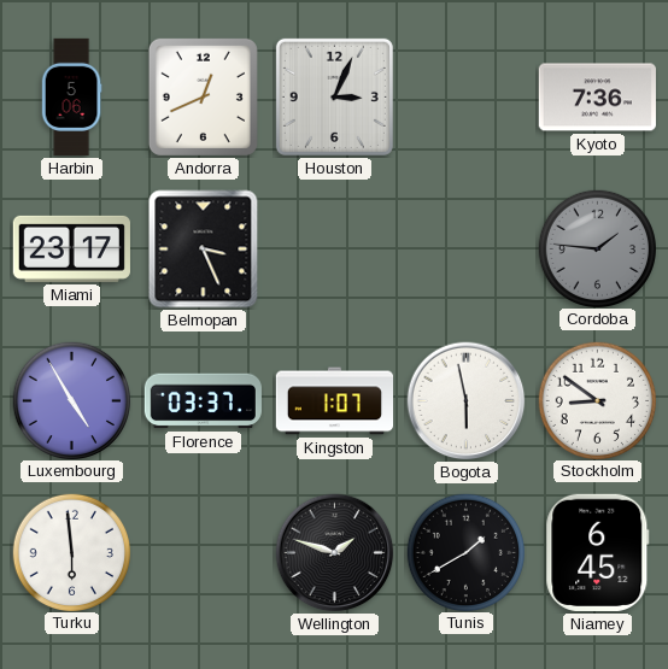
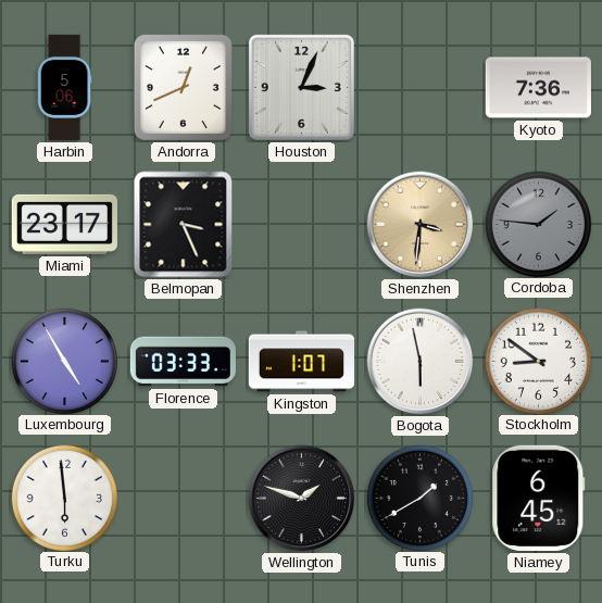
Shenzhen: none -> 3:31 (421, 225)
Florence: 03:37 -> 03:33 (183, 362)
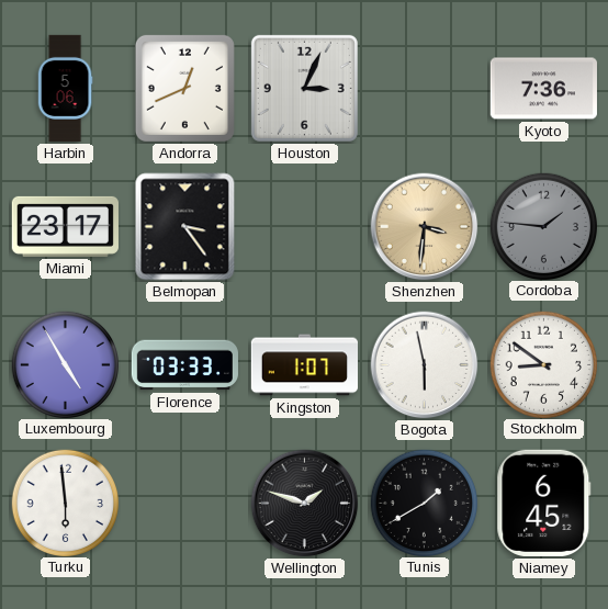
Belmopan: 3:26 -> 3:24 (185, 227)
